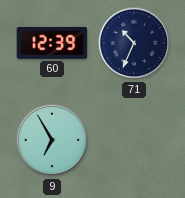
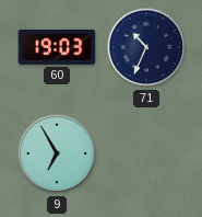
60: 12:39 -> 19:03 (57, 47)
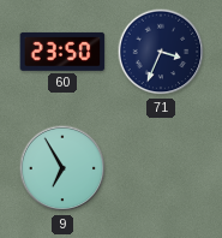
60: 19:03 -> 23:50 (62, 52)
71: 10:34 -> 3:34 (161, 52)
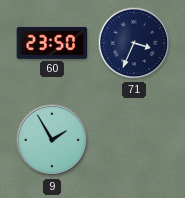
9: 6:55 -> 1:55 (52, 140)
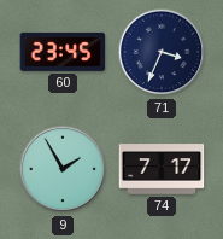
60: 23:50 -> 23:45 (63, 52)
74: none -> 7:17 (162, 169)
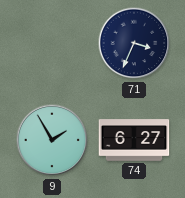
60: 23:45 -> none (63, 52)
74: 7:17 -> 6:27 (134, 140)
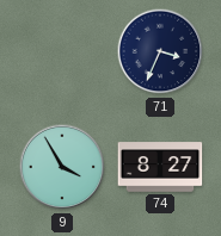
9: 1:55 -> 3:55 (62, 167)
74: 6:27 -> 8:27 (160, 167)
